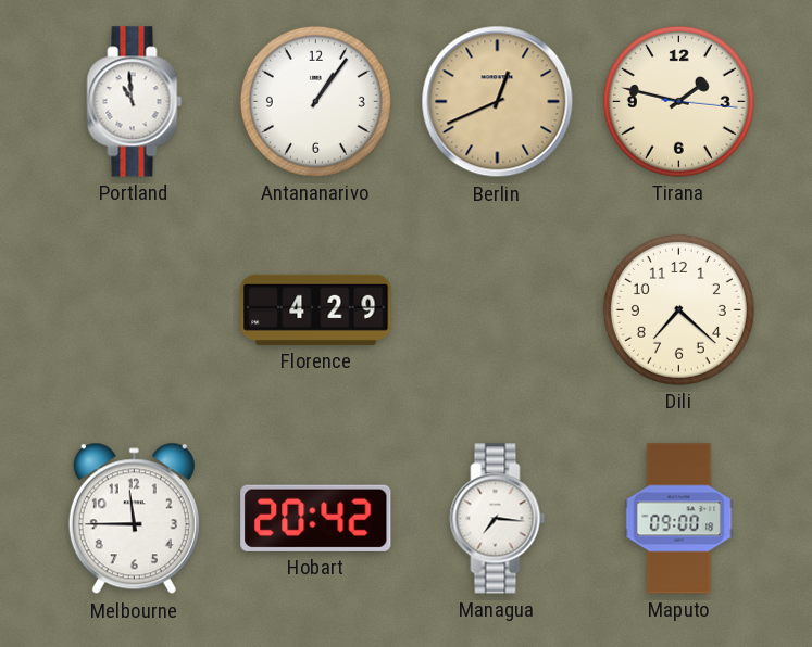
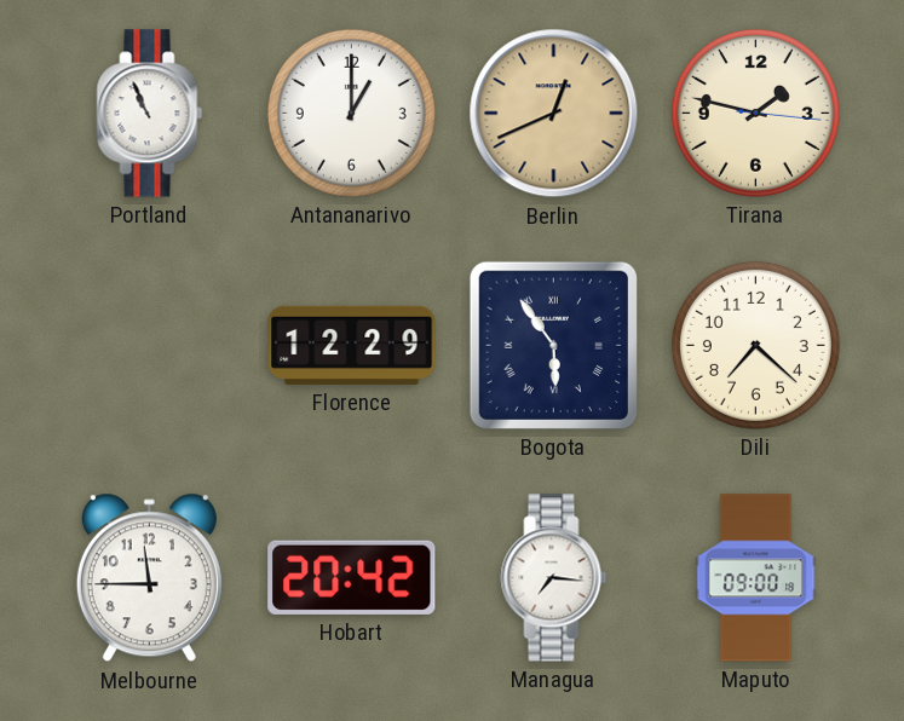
Portland: 10:59 -> 10:56 (150, 114)
Antananarivo: 1:06 -> 1:00 (351, 113)
Florence: 4:29 -> 12:29 (352, 345)
Bogota: none -> 5:54 (553, 345)
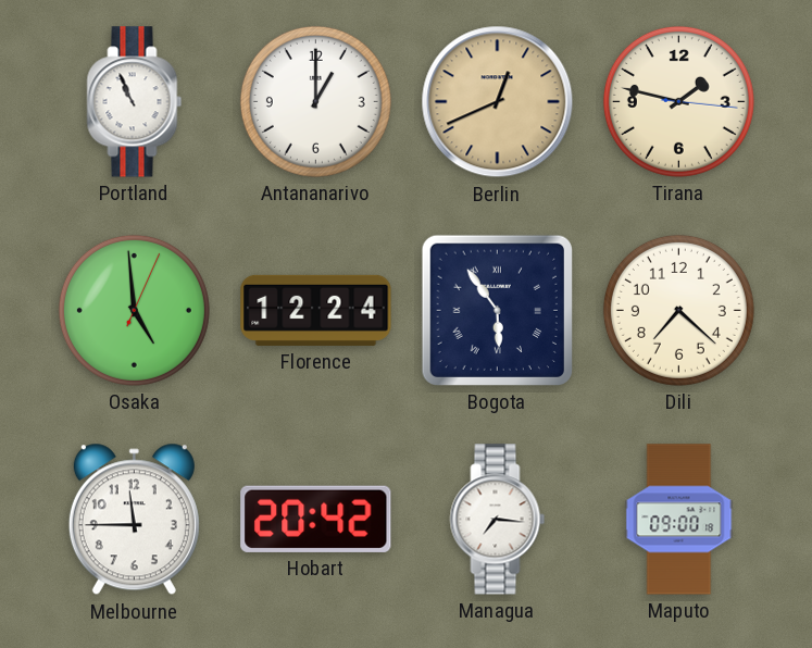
Osaka: none -> 4:59 (134, 310)
Florence: 12:29 -> 12:24 (316, 310)
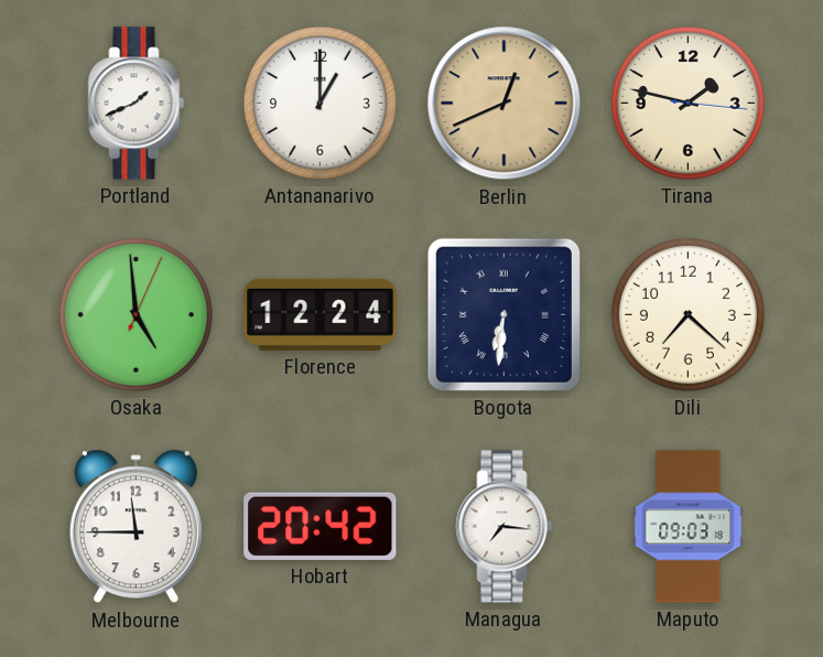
Portland: 10:56 -> 1:41 (137, 104)
Bogota: 5:54 -> 6:31 (503, 314)
Maputo: 09:00 -> 09:03 (689, 527)
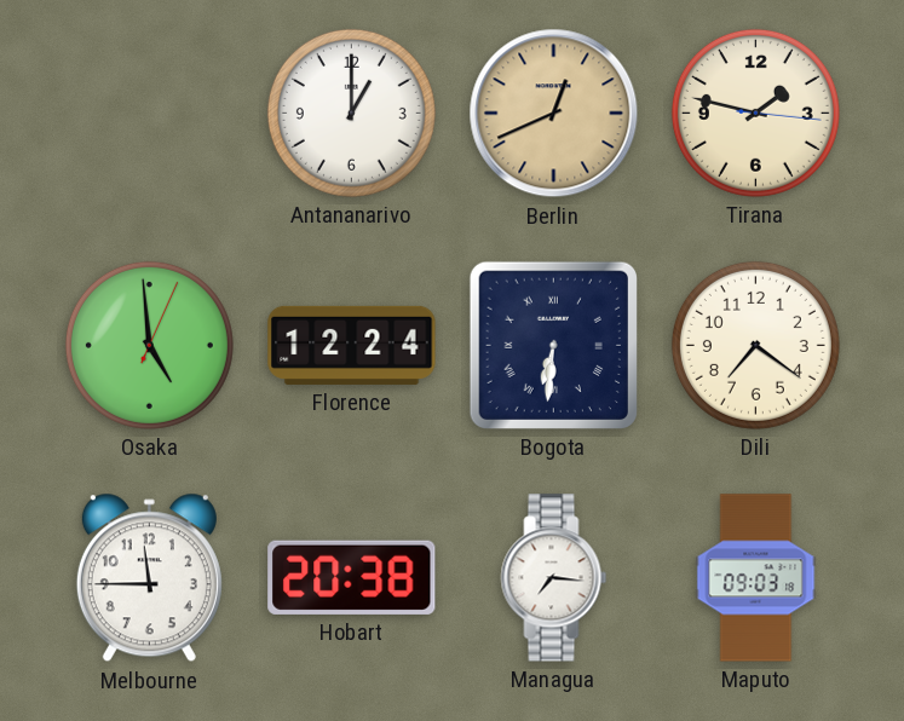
Portland: 1:41 -> none (137, 104)
Dili: 7:22 -> 7:21 (755, 345)
Hobart: 20:42 -> 20:38 (352, 577)
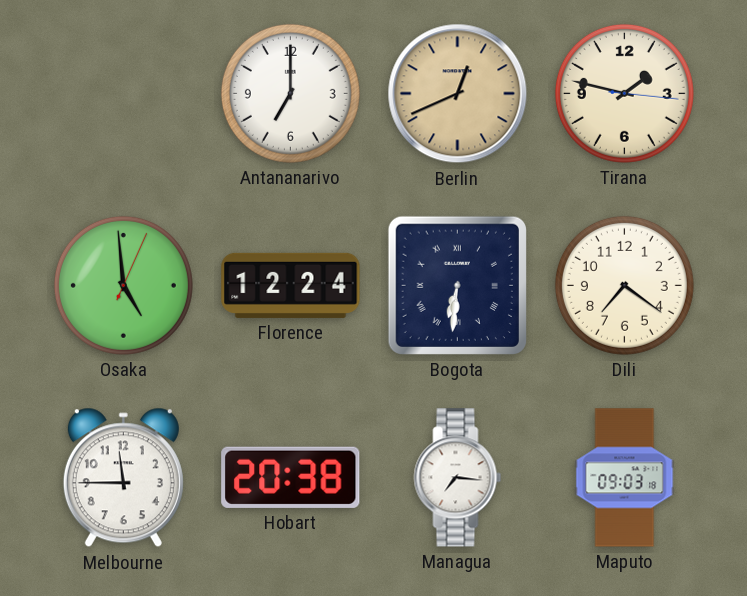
Antananarivo: 1:00 -> 7:00 (290, 93)
